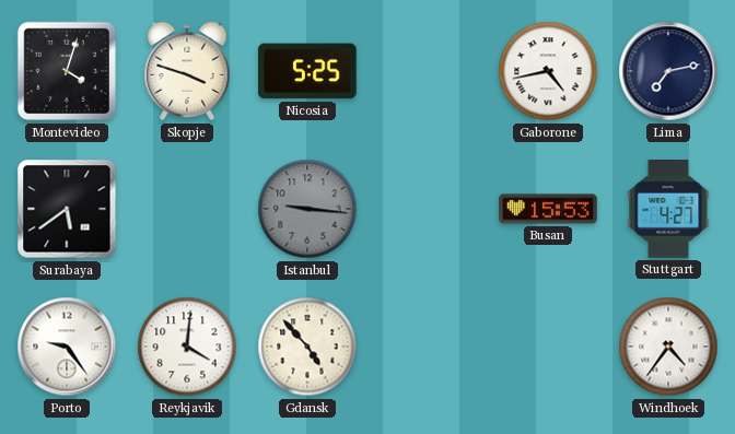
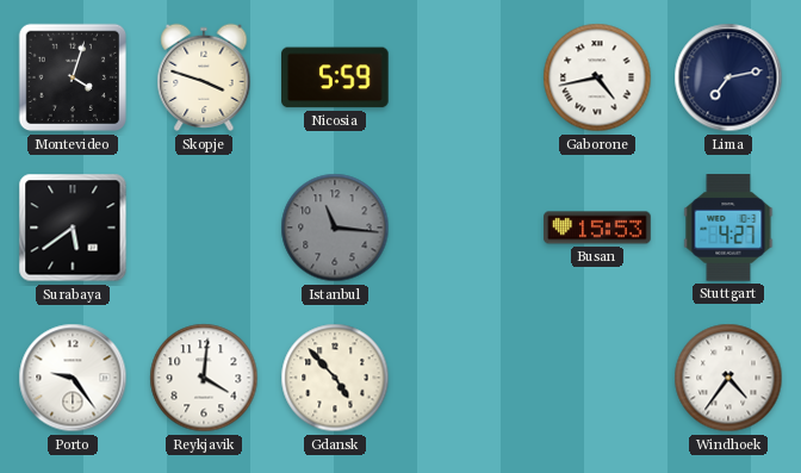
Nicosia: 5:25 -> 5:59 (336, 77)
Istanbul: 9:16 -> 11:16 (335, 228)
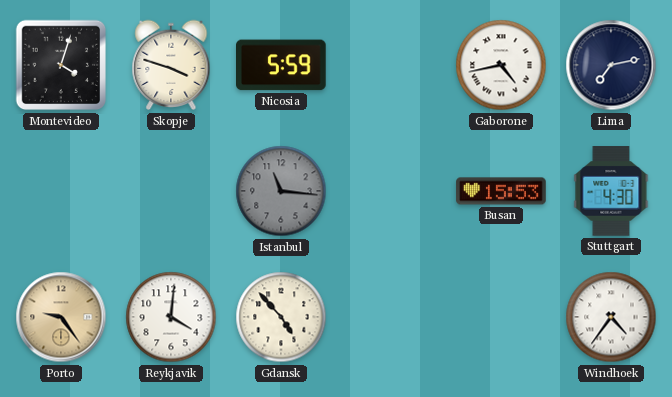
Surabaya: 5:39 -> none (73, 228)
Stuttgart: 4:27 -> 4:30 (611, 191)
Porto dial: white -> champagne (61, 317)
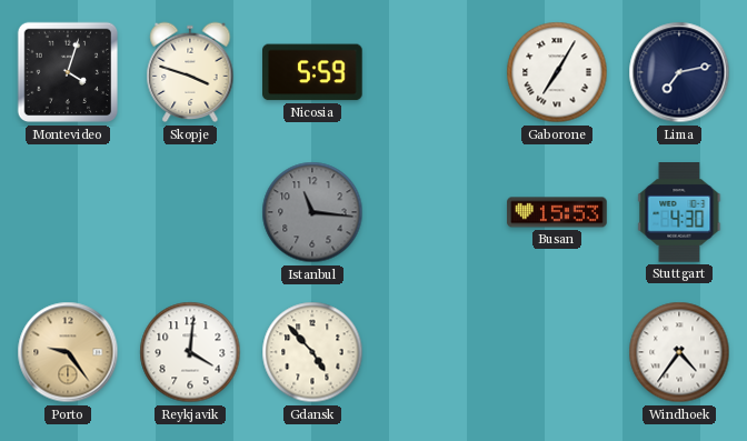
Gaborone: 4:43 -> 7:05 (557, 72)
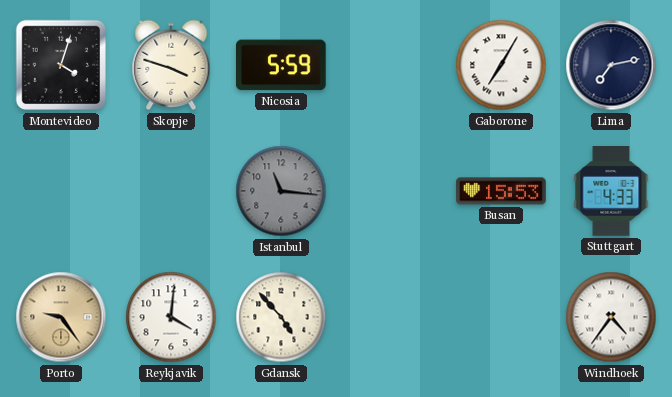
Stuttgart: 4:30 -> 4:33 (611, 191)
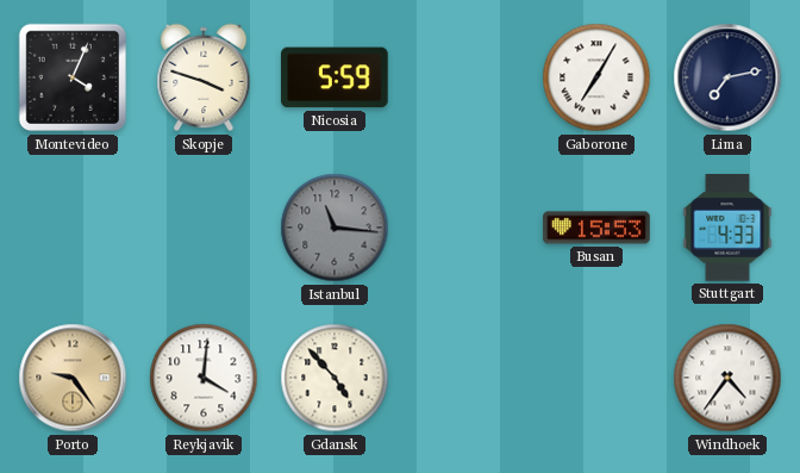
Montevideo: 4:03 -> 4:04 (73, 77)
